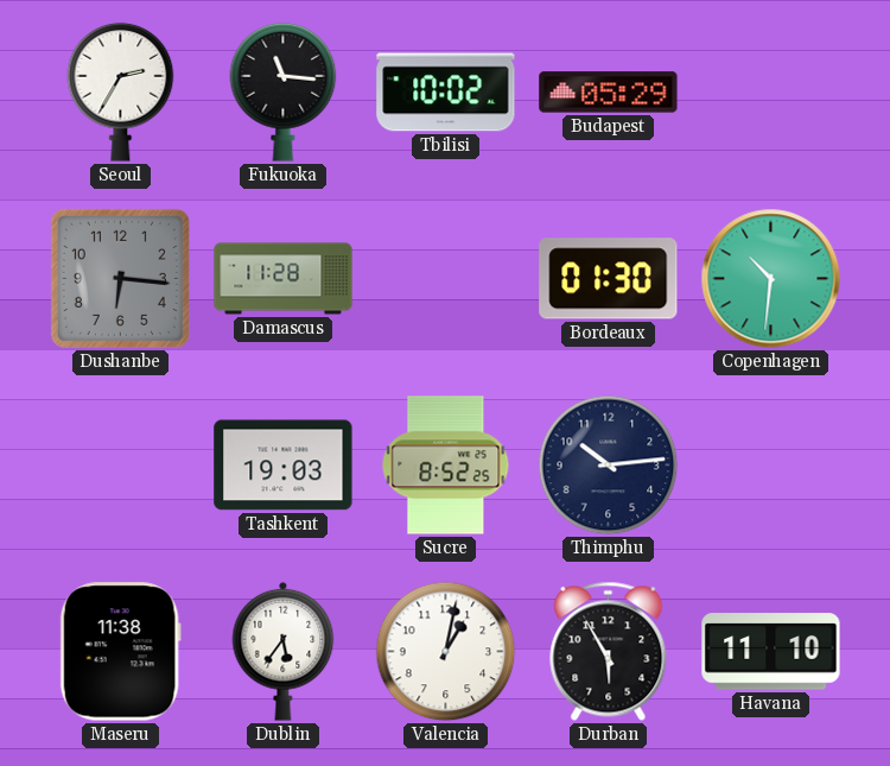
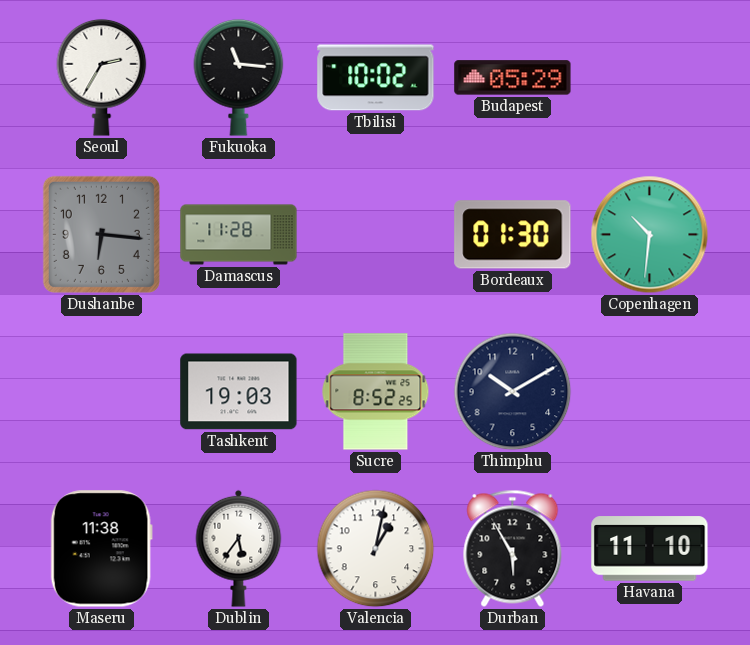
Thimphu: 10:14 -> 10:10 (513, 392)
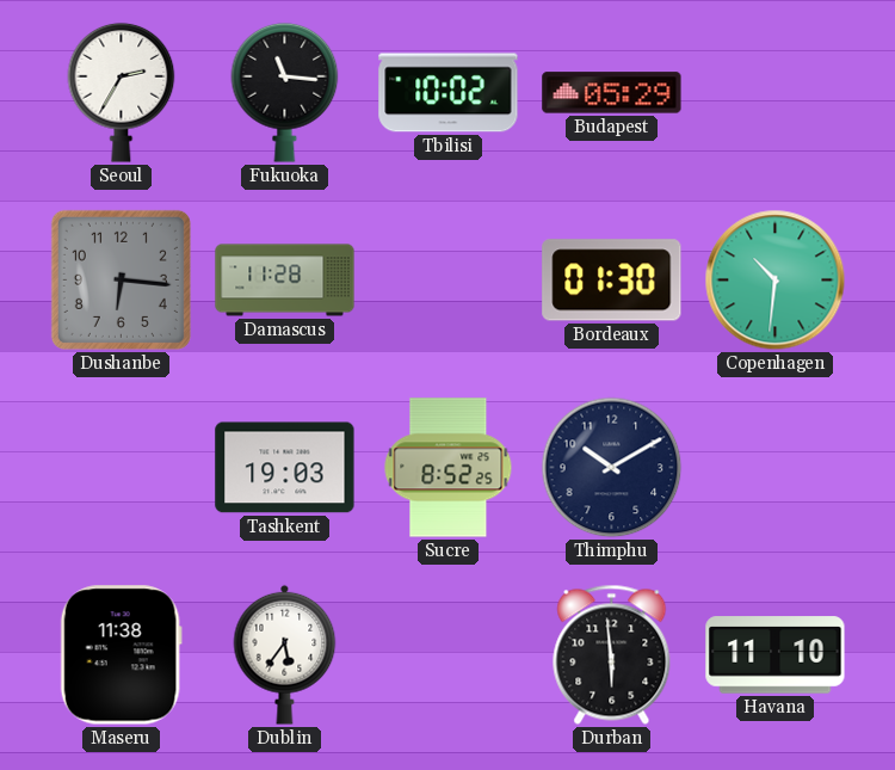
Valencia: 1:02 -> none (376, 549)
Durban: 5:55 -> 5:59 (612, 654)
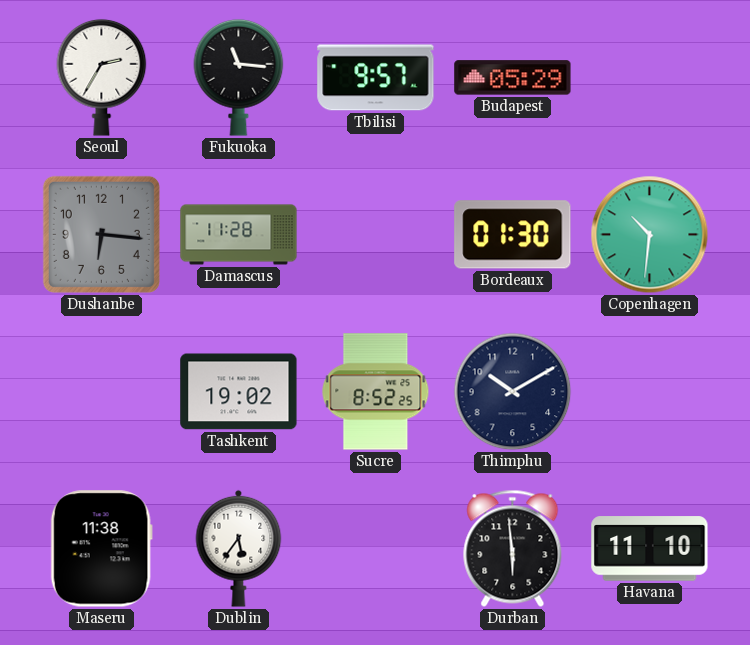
Tbilisi: 10:02 -> 9:57 (376, 78)
Tashkent: 19:03 -> 19:02 (239, 392)
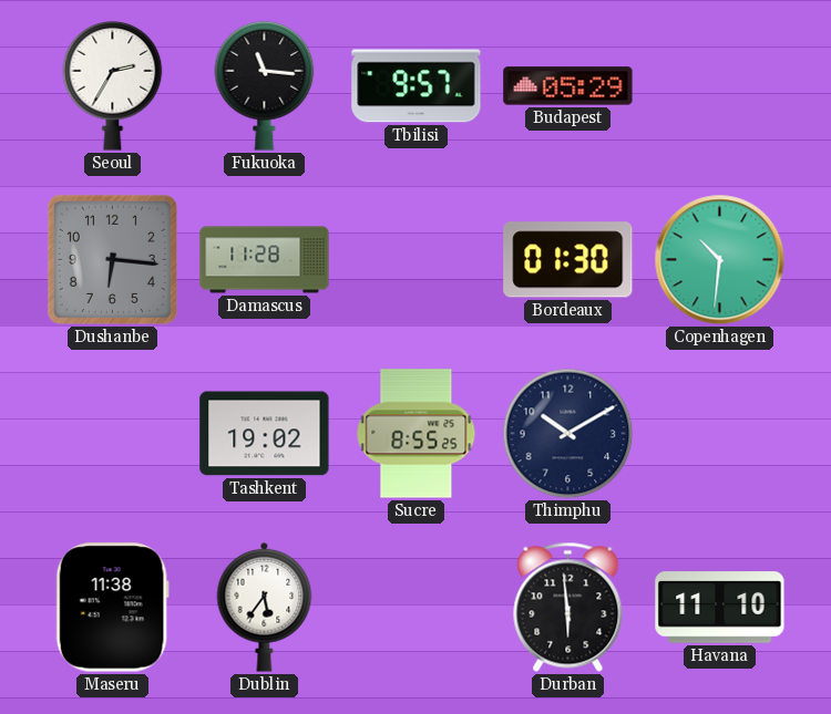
Sucre: 8:52 -> 8:55 (417, 434)
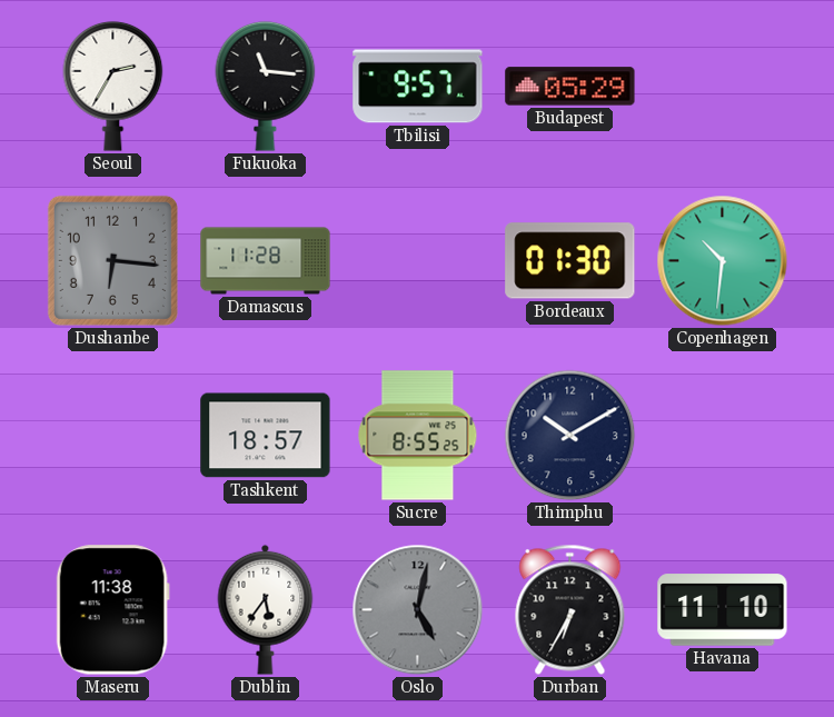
Tashkent: 19:02 -> 18:57 (266, 436)
Oslo: none -> 5:02 (418, 610)
Durban: 5:59 -> 6:35 (570, 609)
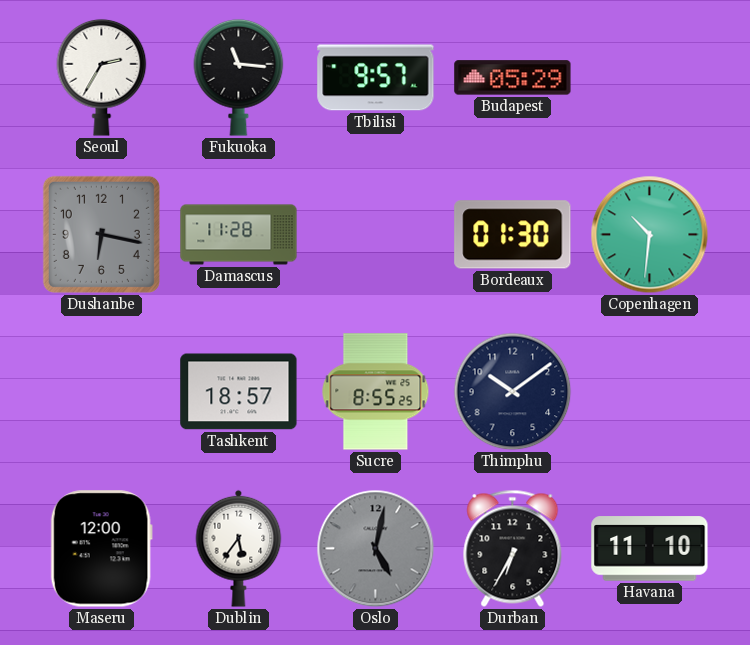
Dushanbe: 6:16 -> 6:17 (101, 234)
Thimphu: 10:10 -> 10:09 (513, 392)
Maseru: 11:38 -> 12:00 (101, 549)
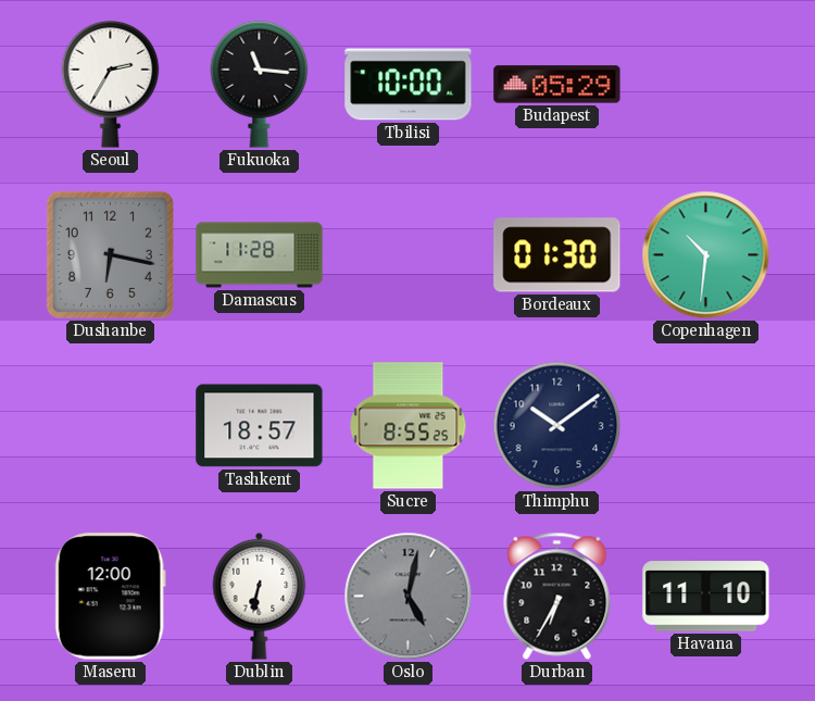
Tbilisi: 9:57 -> 10:00 (409, 85)
Dublin: 5:36 -> 6:32 (260, 596)
